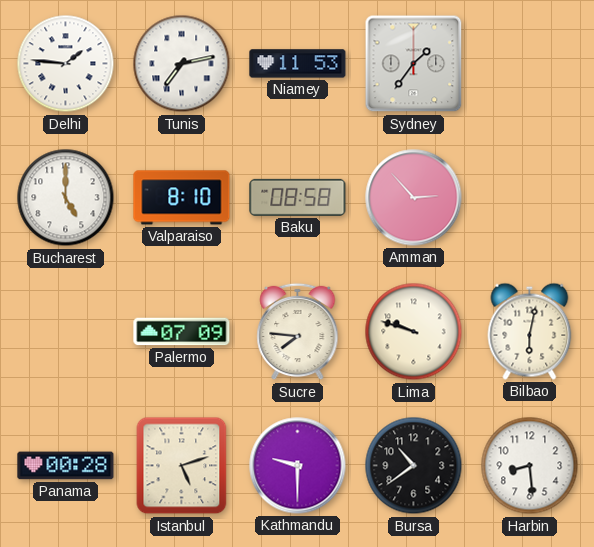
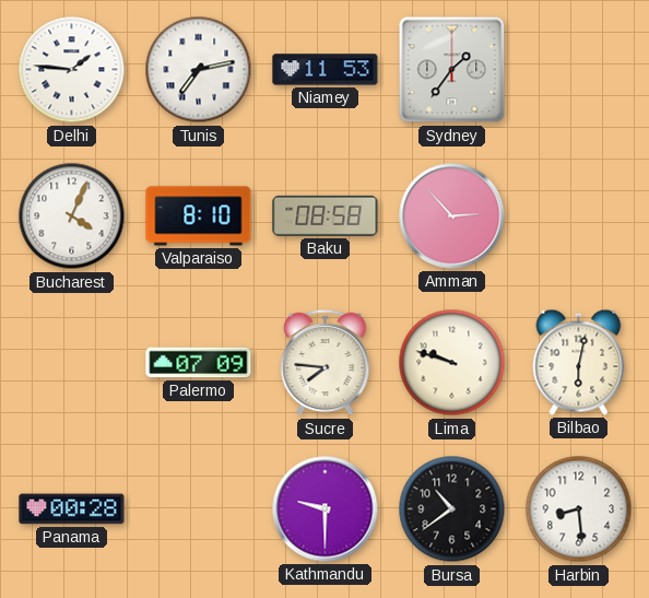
Bucharest: 5:00 -> 4:04 (72, 216)
Istanbul: 5:12 -> none (182, 466)
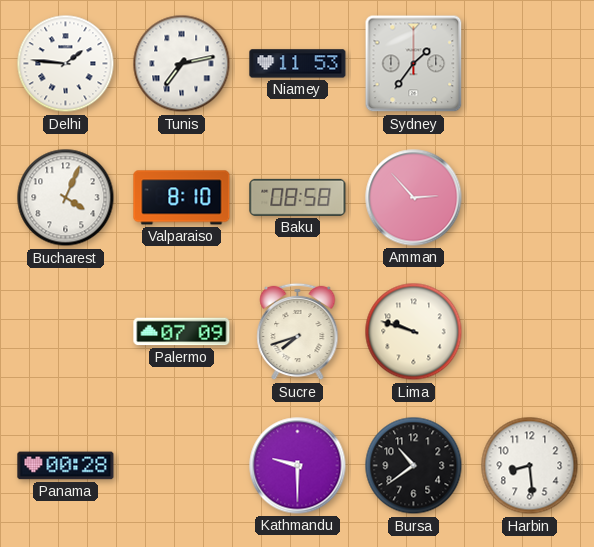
Sucre: 7:46 -> 7:42 (298, 332)
Bilbao: 6:02 -> none (579, 362)
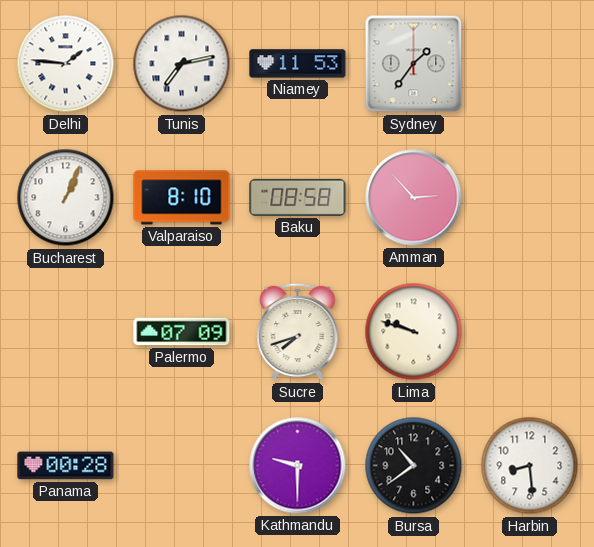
Bucharest: 4:04 -> 1:04 (66, 198)
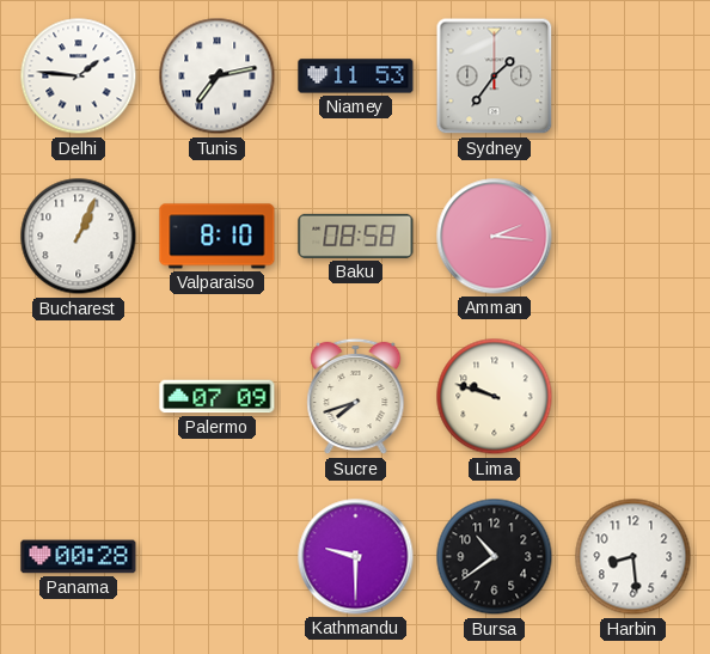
Amman: 2:53 -> 2:16 (495, 237)
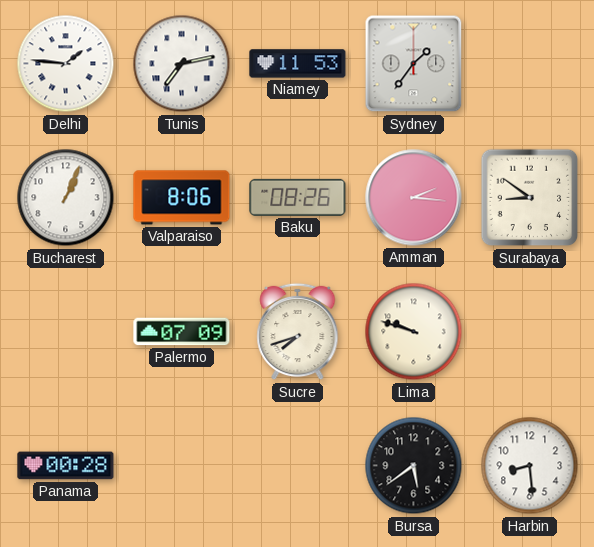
Valparaiso: 8:10 -> 8:06 (182, 198)
Baku: 08:58 -> 08:26 (298, 197)
Surabaya: none -> 8:51 (530, 198)
Kathmandu: 9:30 -> none (356, 557)
Bursa: 10:39 -> 5:39 (414, 466)
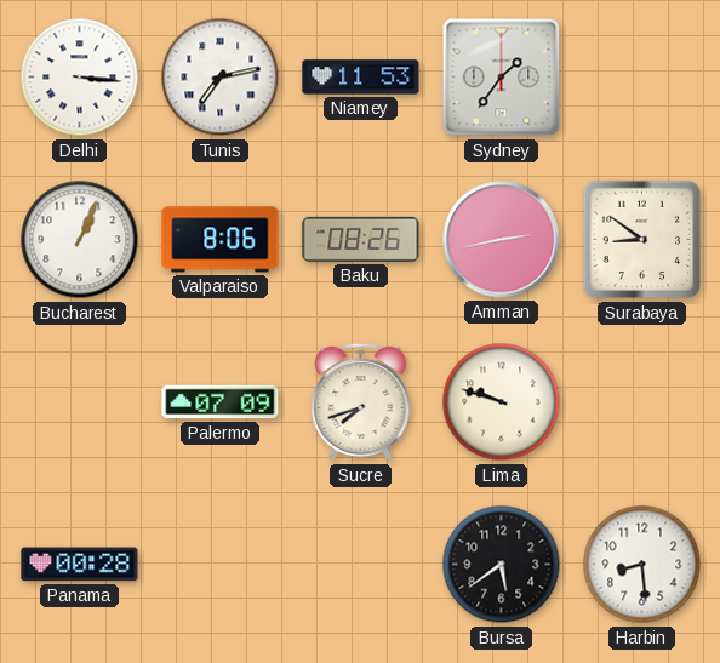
Delhi: 1:46 -> 3:16 (80, 78)
Amman: 2:16 -> 2:43 (502, 240)
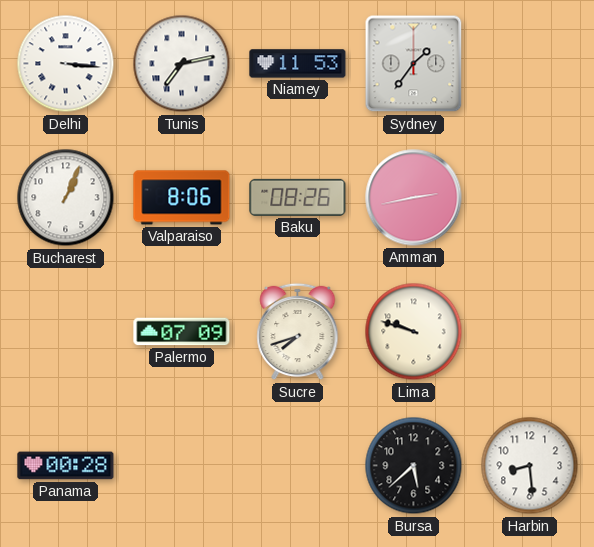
Surabaya: 8:51 -> none (642, 240)
Bursa: 5:39 -> 5:38 (414, 466)
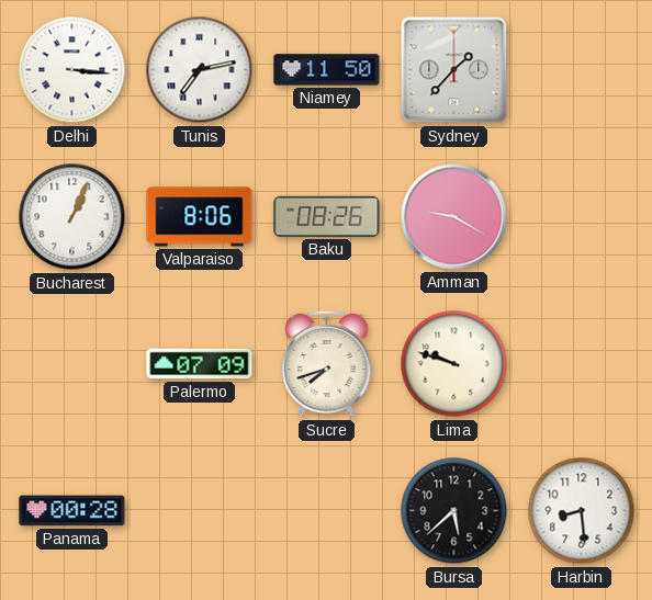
Niamey: 11:53 -> 11:50 (327, 70)
Sydney: 1:36 -> 1:37 (454, 70)
Amman: 2:43 -> 9:20 (454, 217)
